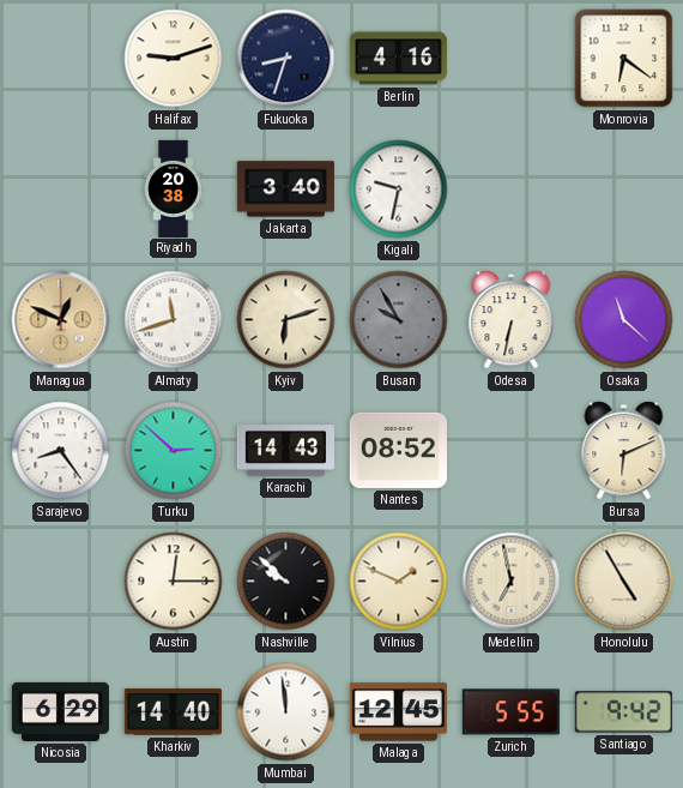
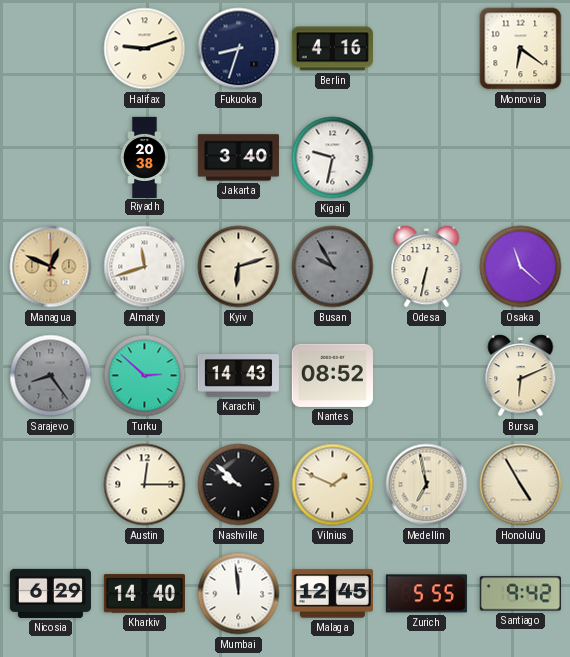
Sarajevo dial: white -> grey (51, 376)
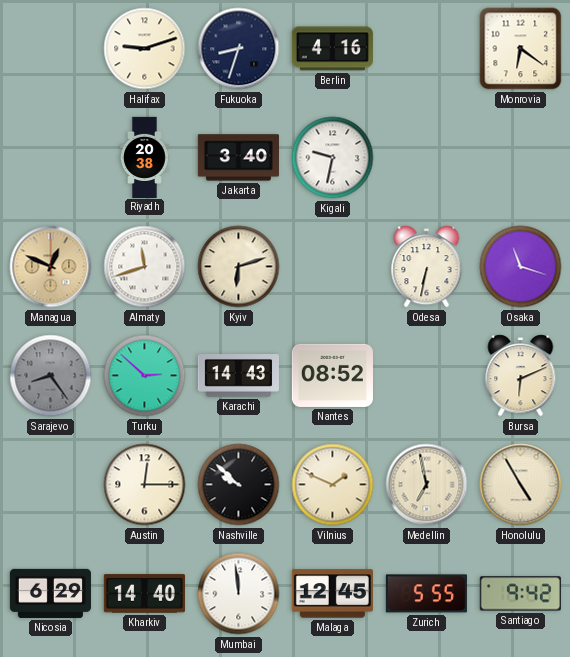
Busan: 9:55 -> none (333, 267)
Osaka: 11:22 -> 11:18 (521, 267)
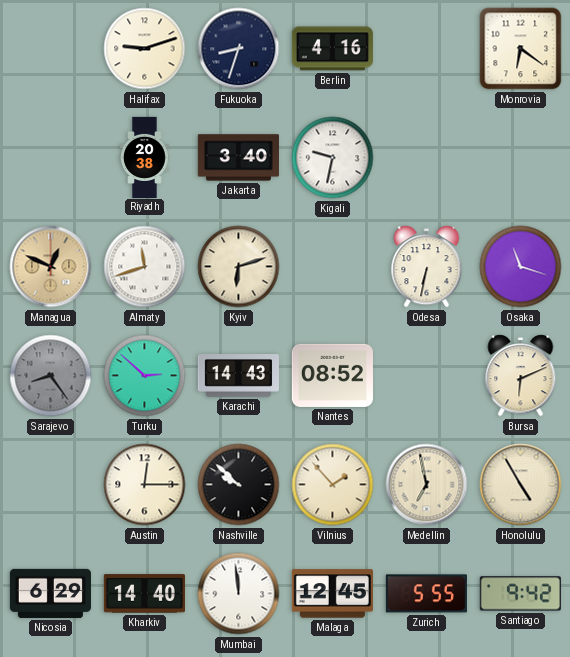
Vilnius: 1:49 -> 1:53 (333, 485)
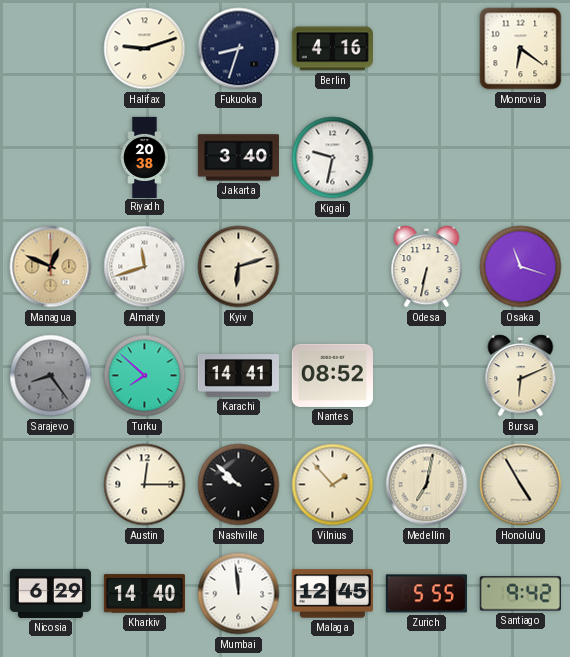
Turku: 2:52 -> 7:52 (145, 376)
Karachi: 14:43 -> 14:41 (238, 376)
Medellin: 6:58 -> 7:02 (427, 485)
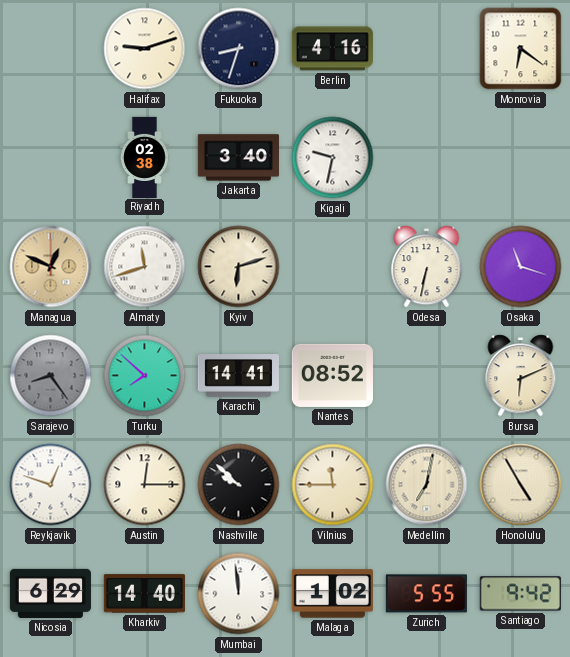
Riyadh: 20:38 -> 02:38 (145, 157)
Reykjavik: none -> 12:48 (51, 485)
Vilnius: 1:53 -> 11:45 (333, 485)
Malaga: 12:45 -> 1:02 (332, 594)
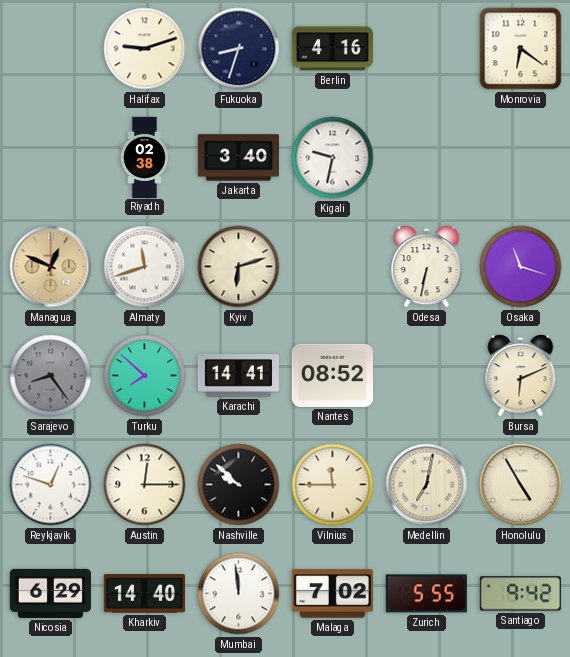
Malaga: 1:02 -> 7:02 (332, 594)
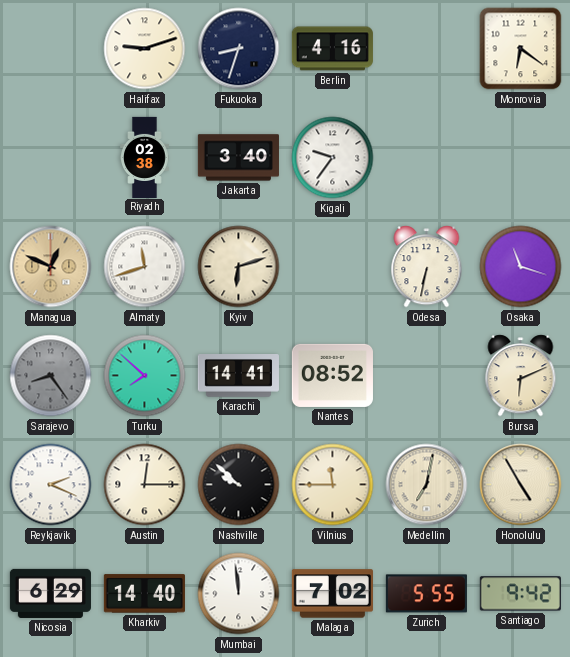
Kigali: 9:32 -> 9:36 (333, 158)
Reykjavik: 12:48 -> 2:19 (51, 485)
